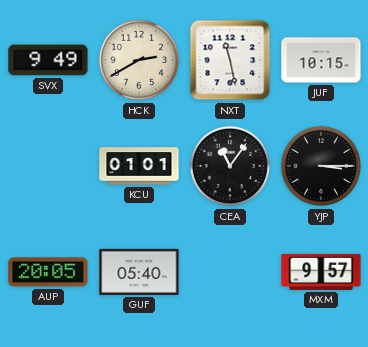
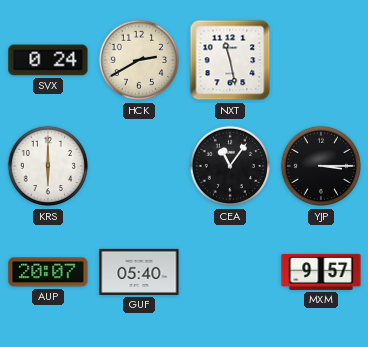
SVX: 9:49 -> 0:24 (48, 60)
JUF: 10:15 -> none (321, 60)
KRS: none -> 6:00 (48, 166)
KCU: 01:01 -> none (139, 166)
AUP: 20:05 -> 20:07 (48, 272)
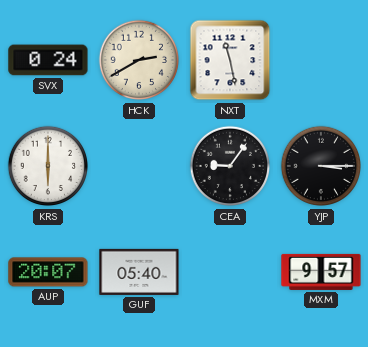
CEA: 11:06 -> 9:06 (230, 166)
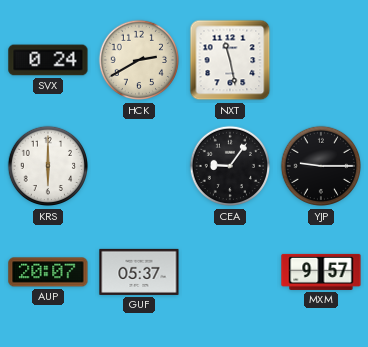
YJP: 3:15 -> 9:15 (321, 166)
GUF: 05:40 -> 05:37 (139, 272)
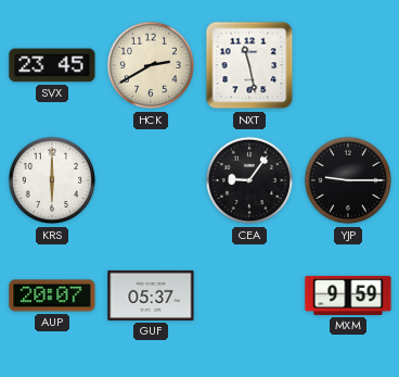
SVX: 0:24 -> 23:45 (52, 65)
MXM: 9:57 -> 9:59 (348, 296)
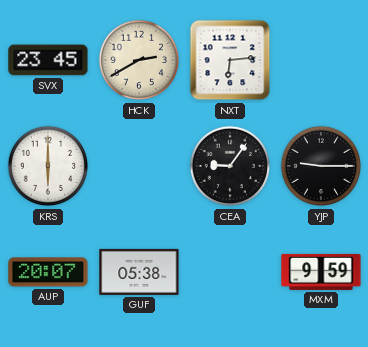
NXT: 11:28 -> 6:14 (230, 60)
GUF: 05:37 -> 05:38 (139, 272)
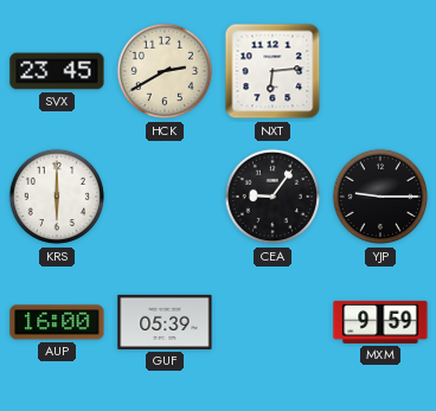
AUP: 20:07 -> 16:00 (57, 322)
GUF: 05:38 -> 05:39 (165, 322)
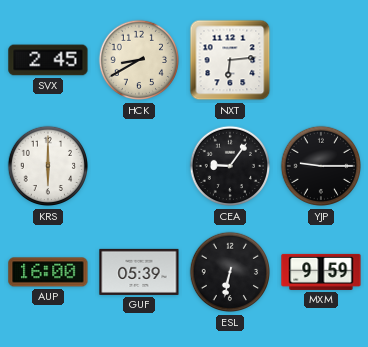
SVX: 23:45 -> 2:45 (48, 60)
HCK: 2:40 -> 8:40 (139, 60)
ESL: none -> 6:32 (230, 272)
